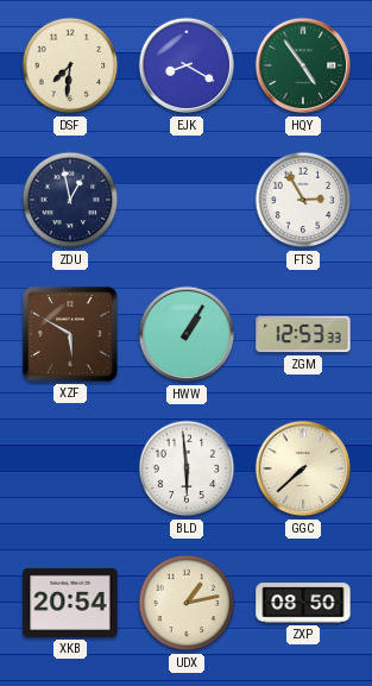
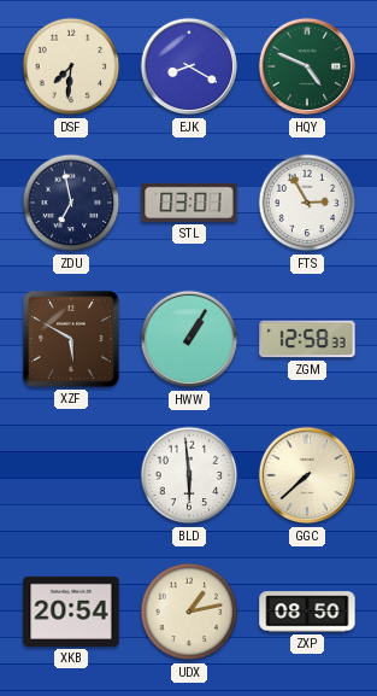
HQY: 4:54 -> 4:49 (307, 66)
ZDU: 12:58 -> 6:58 (71, 203)
STL: none -> 03:01 (189, 203)
ZGM: 12:53 -> 12:58 (307, 339)
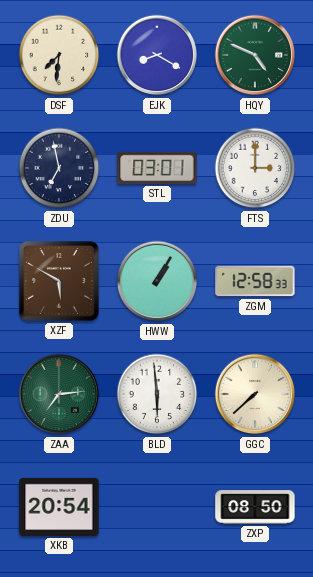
FTS: 2:55 -> 3:00 (255, 168)
ZAA: none -> 7:14 (59, 394)
UDX: 1:13 -> none (189, 612)
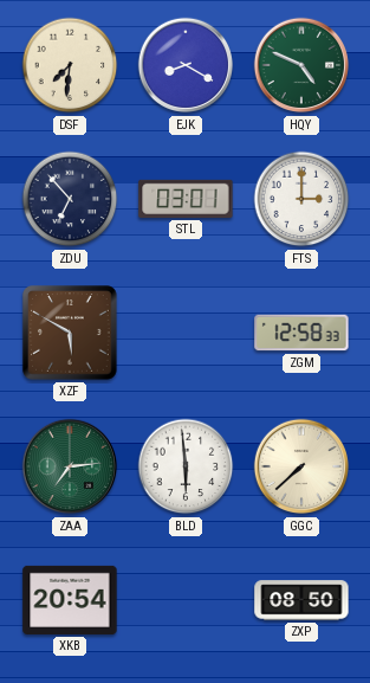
ZDU: 6:58 -> 6:53 (70, 199)
HWW: 1:05 -> none (157, 281)
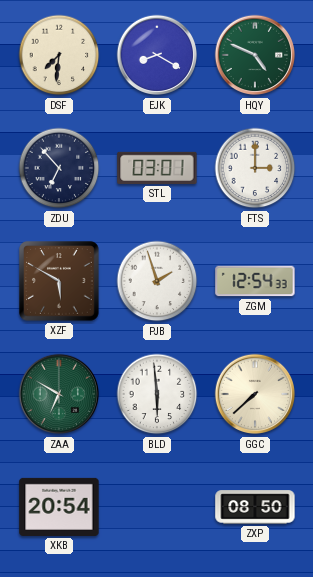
PJB: none -> 1:57 (157, 281)
ZGM: 12:58 -> 12:54 (255, 281)
ZAA: 7:14 -> 6:50 (59, 394)
